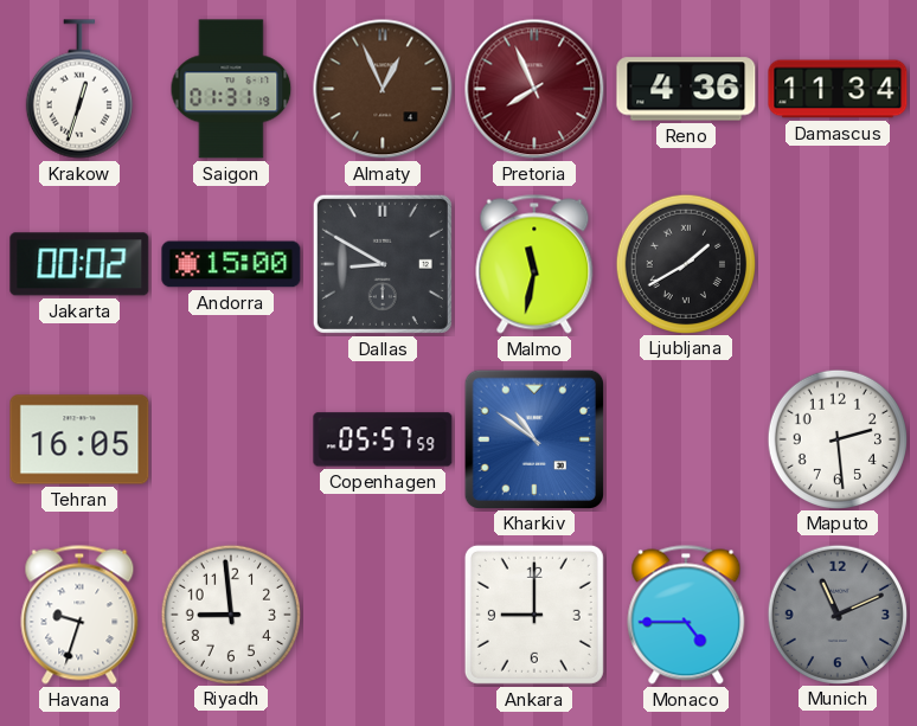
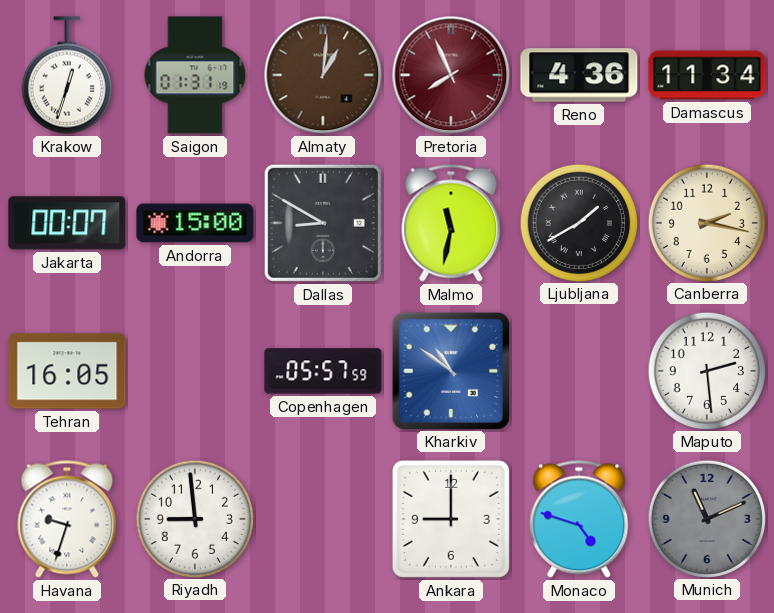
Almaty: 12:56 -> 1:01 (323, 75)
Jakarta: 00:02 -> 00:07 (67, 223)
Canberra: none -> 2:17 (706, 222)
Monaco: 4:45 -> 4:48 (579, 519)
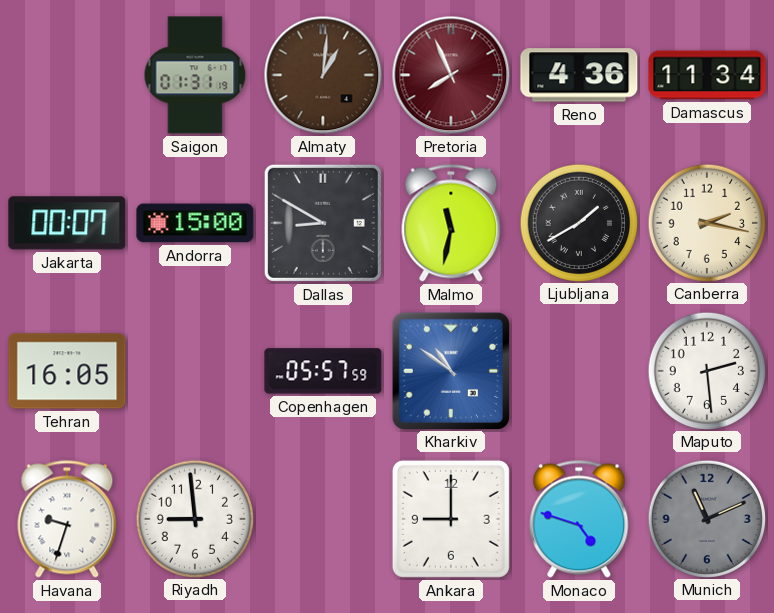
Krakow: 12:33 -> none (67, 75)
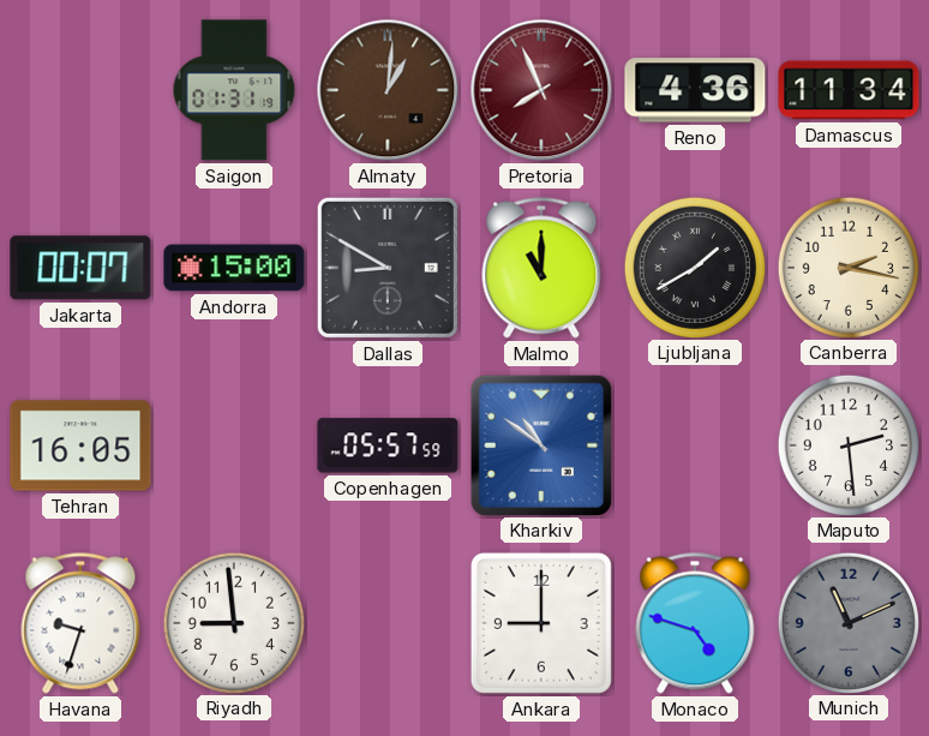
Malmo: 11:32 -> 11:00 (541, 268)
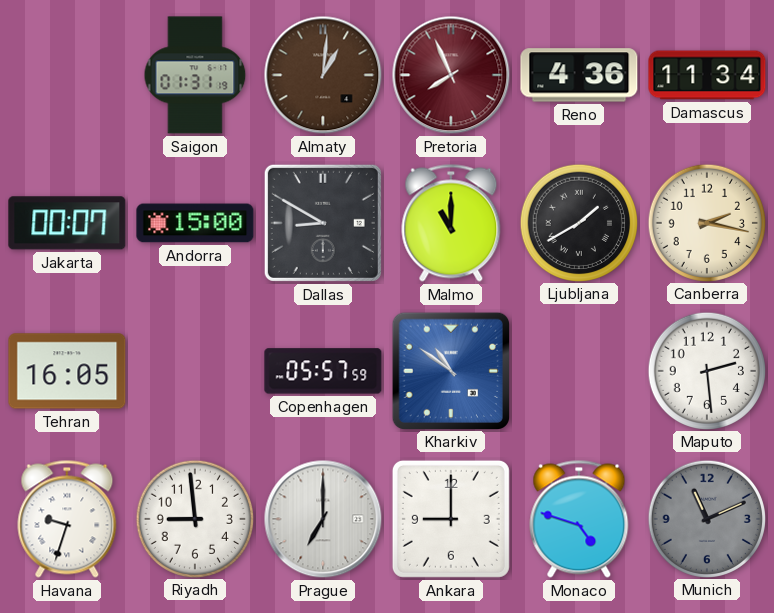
Prague: none -> 7:00 (323, 519)
